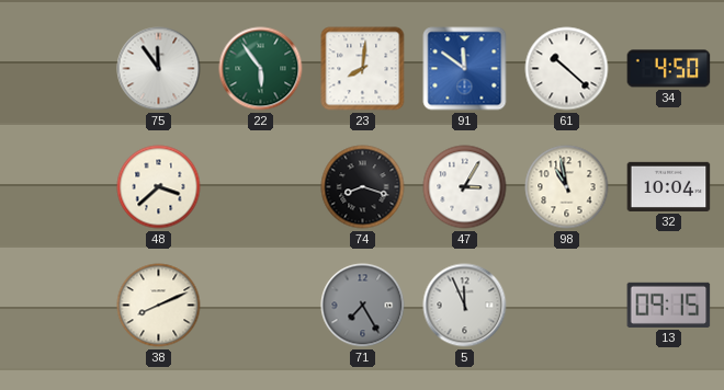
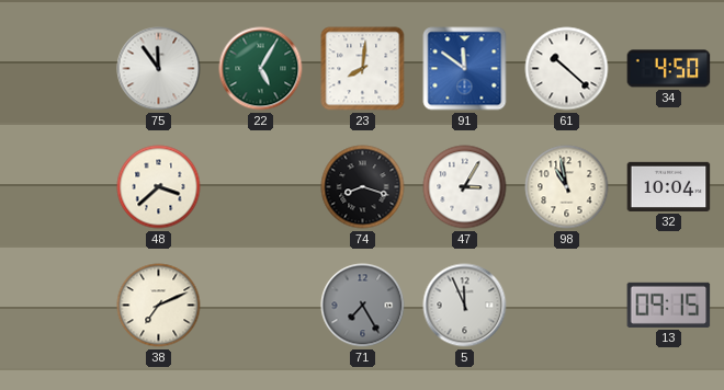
22: 5:54 -> 5:05 (261, 69)
38: 8:11 -> 7:11 (159, 306)
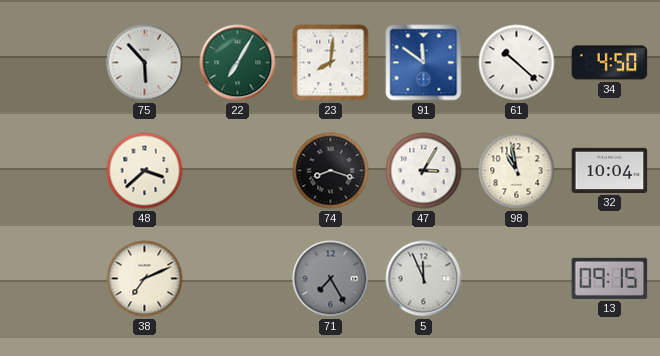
75: 11:54 -> 5:53 (145, 63)
22: 5:05 -> 7:05 (238, 63)
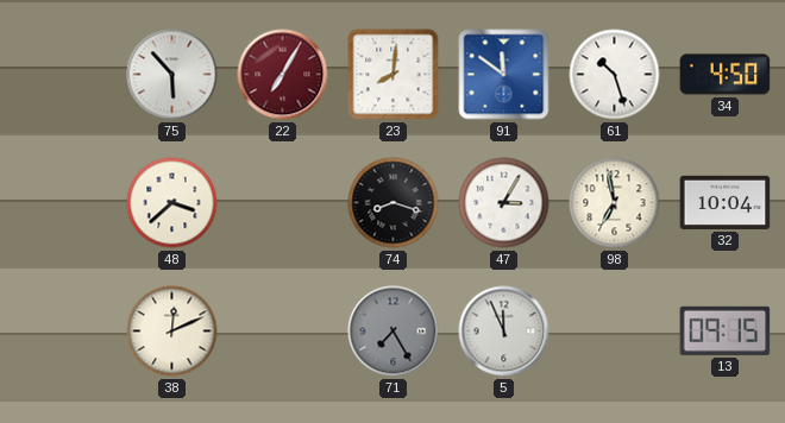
22 dial: green -> burgundy (283, 75)
61: 10:22 -> 10:27 (615, 75)
98: 10:58 -> 6:58 (615, 203)
38: 7:11 -> 12:11 (172, 332)
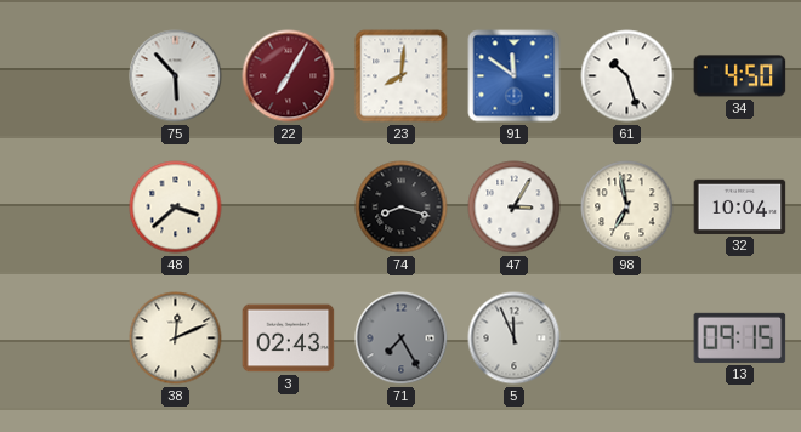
3: none -> 02:43 (289, 339)
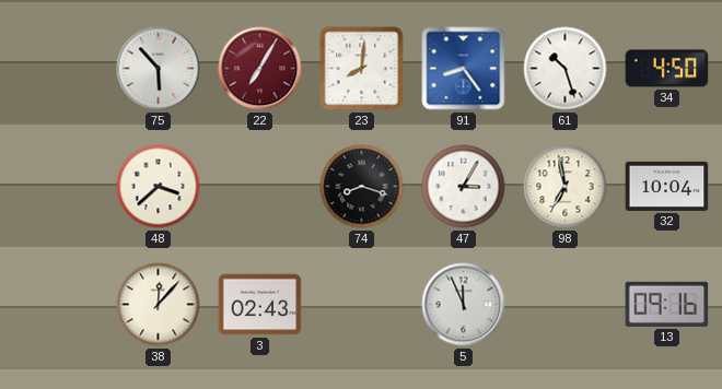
91: 11:51 -> 8:24 (464, 69)
38: 12:11 -> 12:07 (159, 305)
71: 7:25 -> none (402, 339)
13: 09:15 -> 09:16 (667, 304)
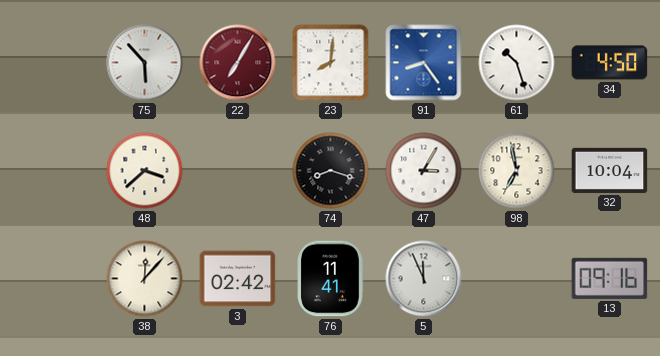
3: 02:43 -> 02:42 (238, 279)
76: none -> 11:41 (330, 279)
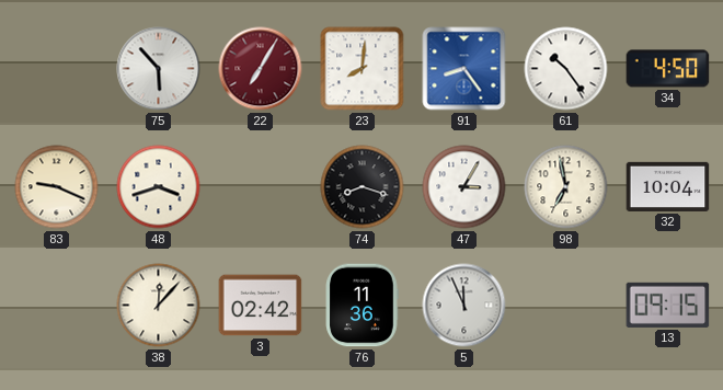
61: 10:27 -> 10:24 (566, 69)
83: none -> 9:19 (57, 187)
48: 3:38 -> 3:42 (159, 187)
76: 11:41 -> 11:36 (361, 306)
13: 09:16 -> 09:15 (668, 305)
